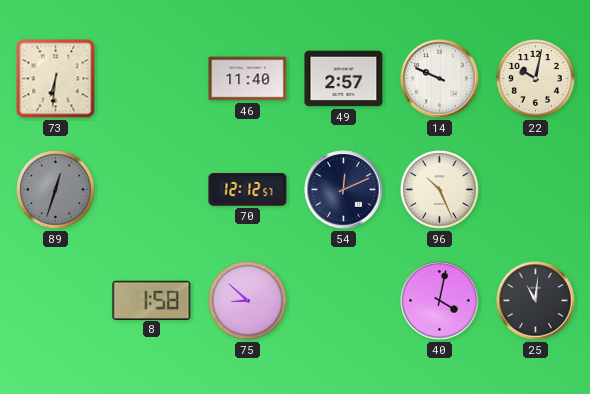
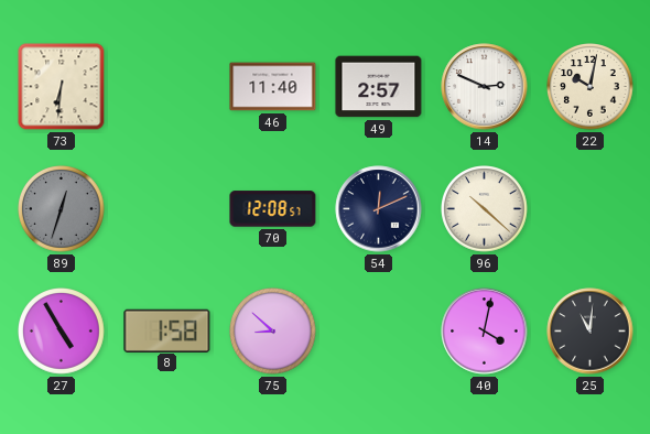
14: 9:49 -> 2:49 (485, 87)
70: 12:12 -> 12:08 (273, 209)
96: 10:26 -> 10:22 (485, 209)
27: none -> 4:55 (62, 332)
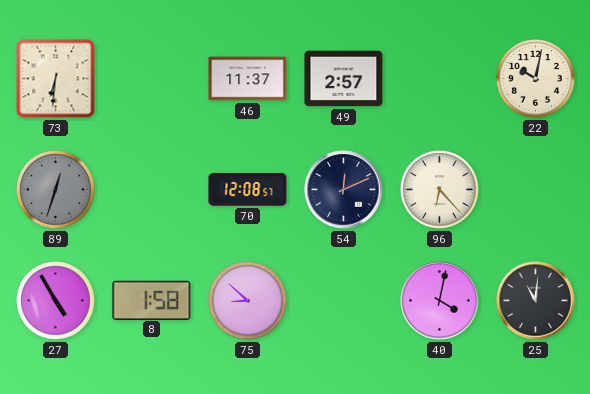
46: 11:40 -> 11:37 (248, 79)
14: 2:49 -> none (485, 87)
96: 10:22 -> 6:23 (440, 190)
